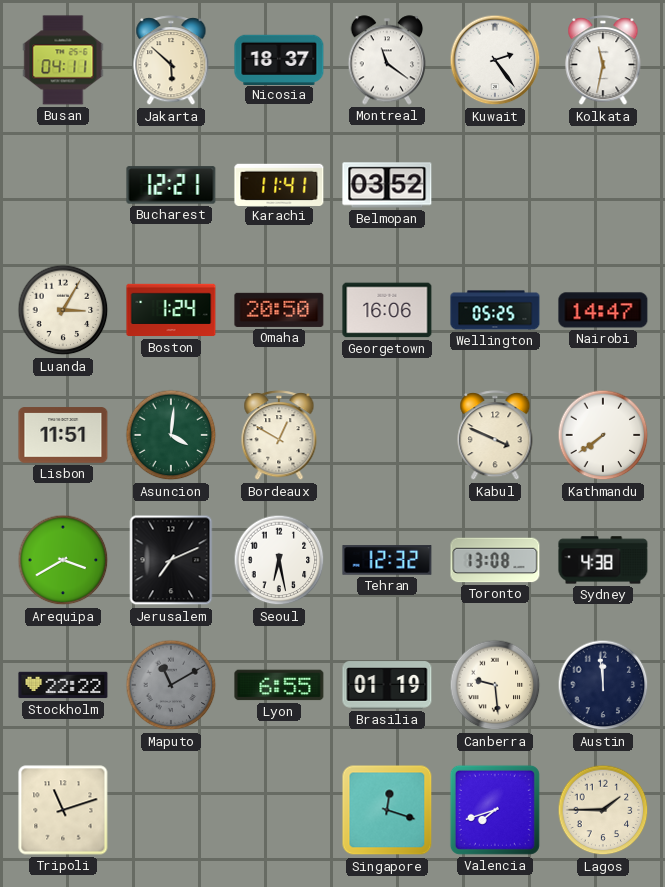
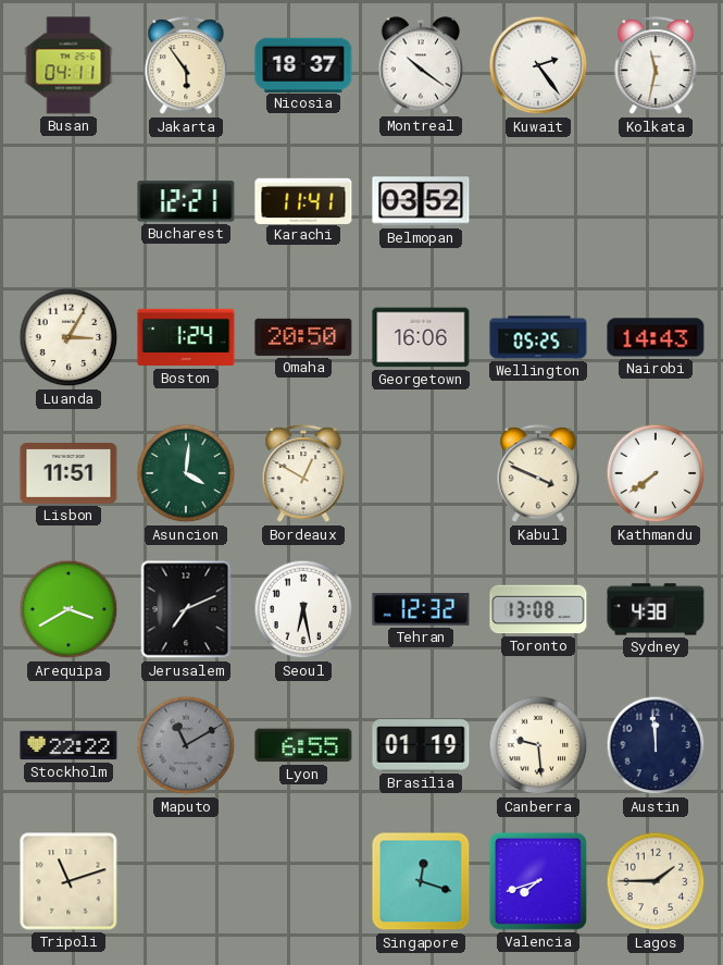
Jakarta: 5:52 -> 5:54 (186, 66)
Montreal: 11:21 -> 10:21 (421, 65)
Nairobi: 14:47 -> 14:43 (656, 337)
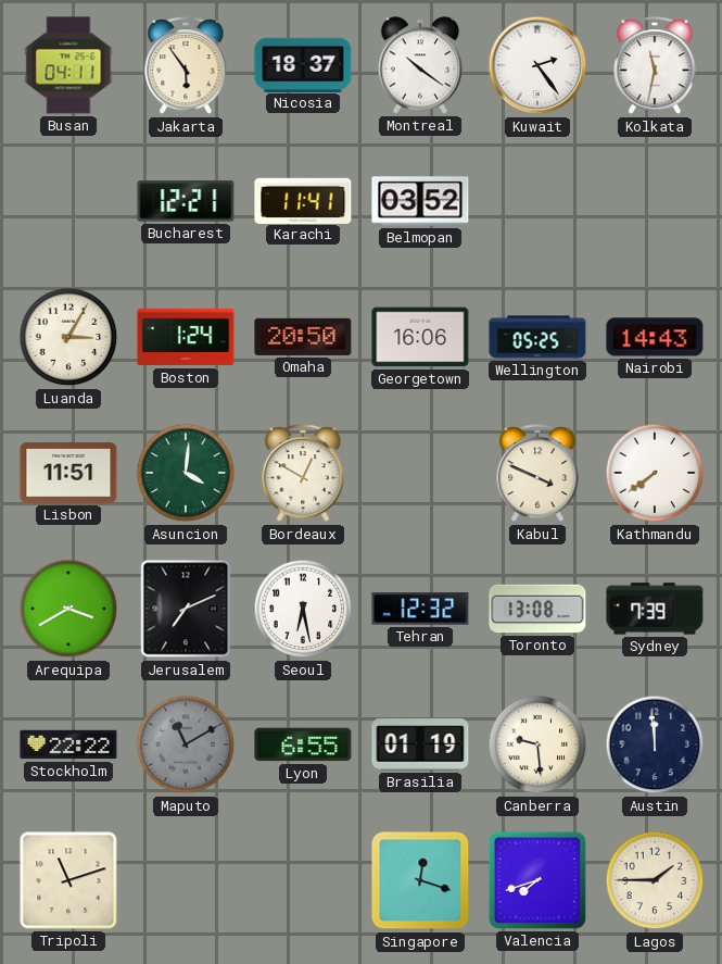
Sydney: 4:38 -> 7:39 (655, 609)
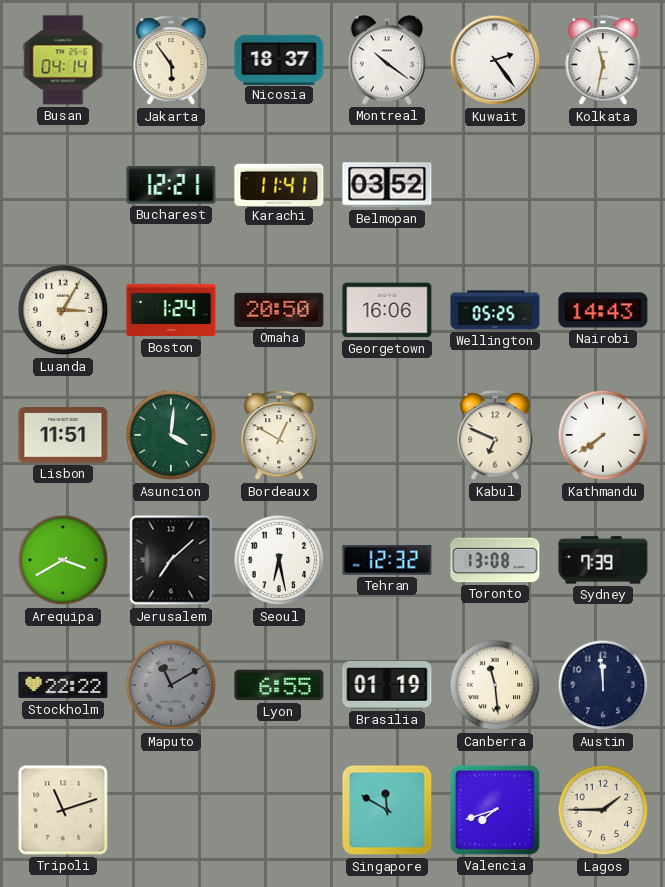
Busan: 04:11 -> 04:14 (63, 60)
Kabul: 3:49 -> 6:49 (495, 436)
Jerusalem: 7:11 -> 7:08 (171, 560)
Canberra: 9:29 -> 11:29 (495, 685)
Singapore: 12:18 -> 11:50 (387, 810)
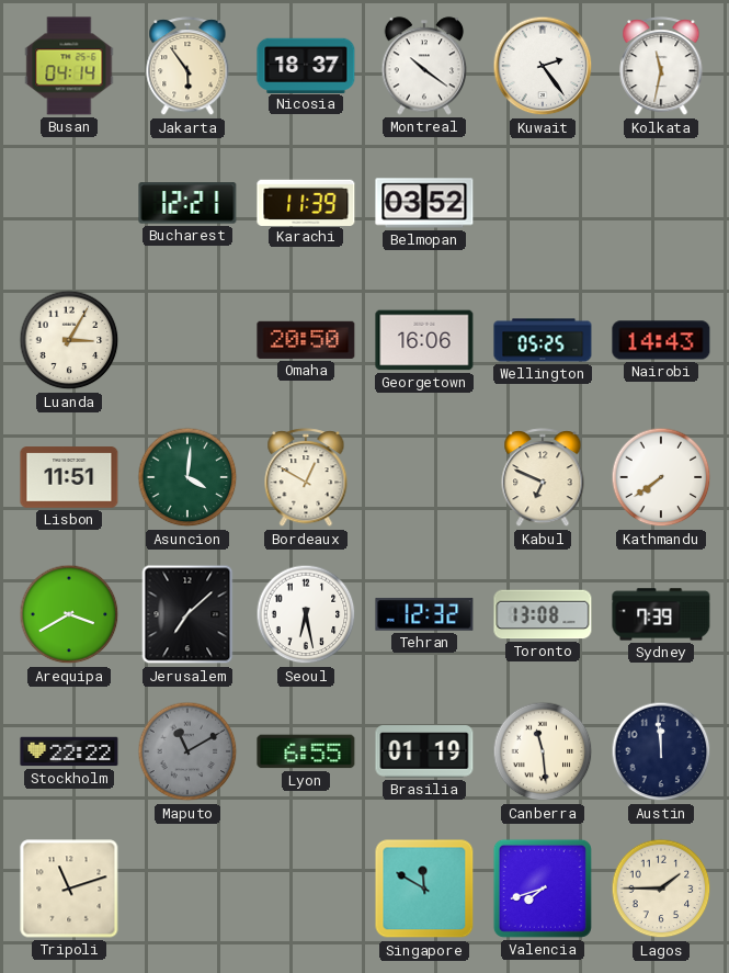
Karachi: 11:41 -> 11:39 (306, 202)
Boston: 1:24 -> none (171, 310)
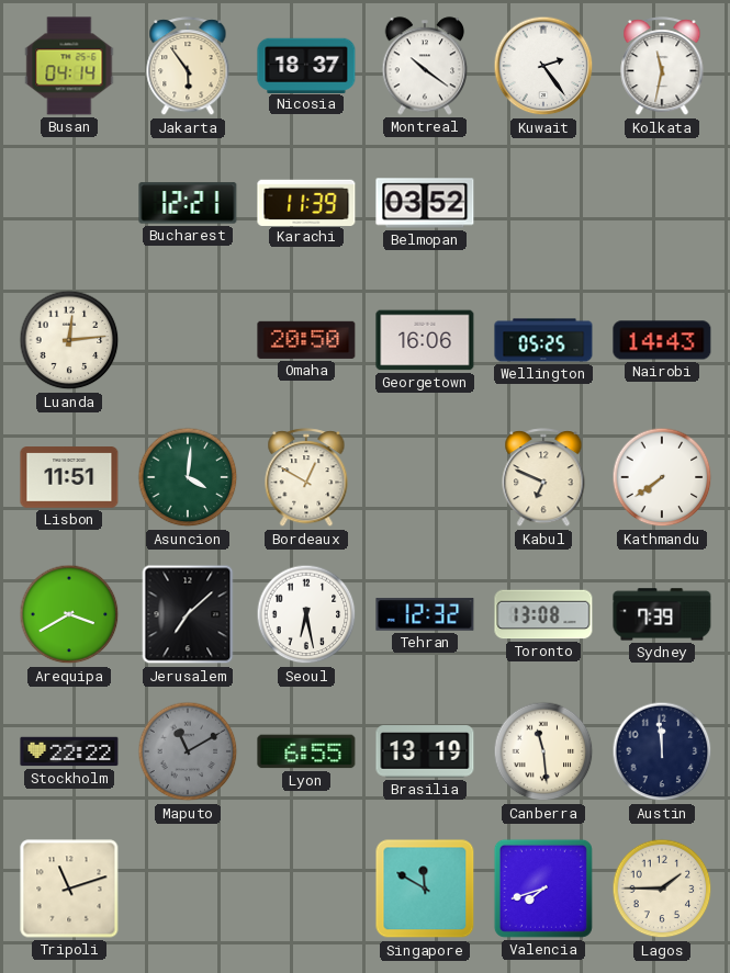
Luanda: 3:05 -> 12:14 (69, 340)
Brasilia: 01:19 -> 13:19 (425, 751)
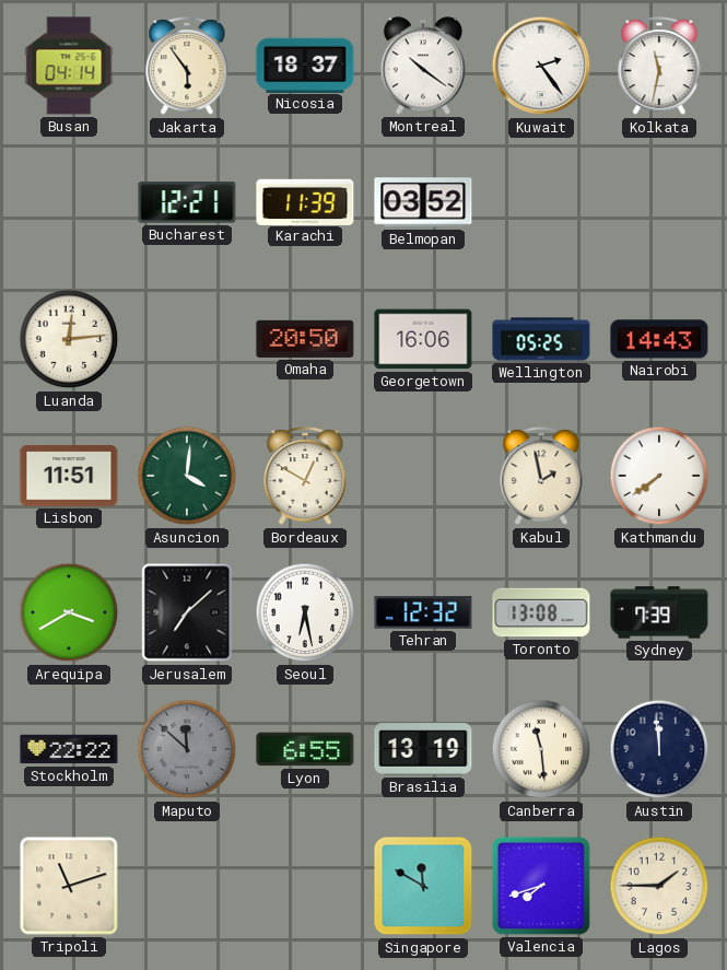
Kabul: 6:49 -> 1:58 (541, 477)
Maputo: 11:10 -> 11:52 (187, 749)
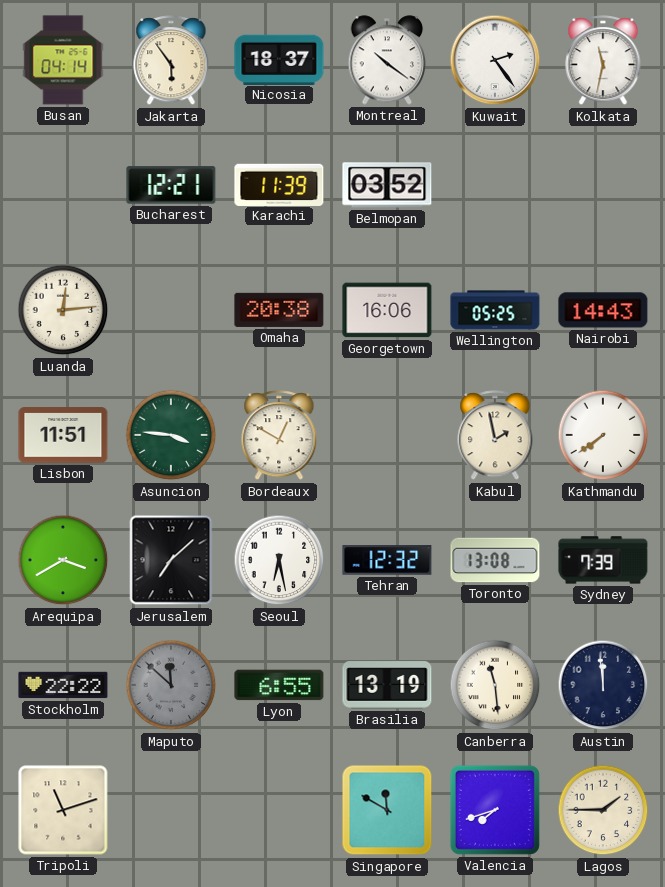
Omaha: 20:50 -> 20:38 (279, 310)
Asuncion: 4:01 -> 3:46 (171, 435)
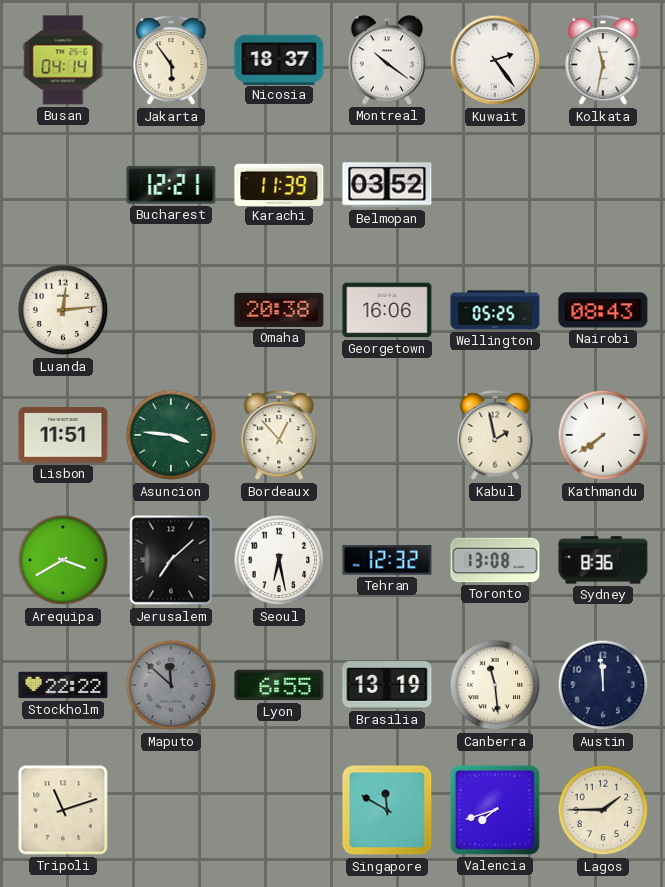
Nairobi: 14:43 -> 08:43 (603, 310)
Bordeaux: 12:50 -> 12:53 (279, 436)
Sydney: 7:39 -> 8:36 (603, 560)
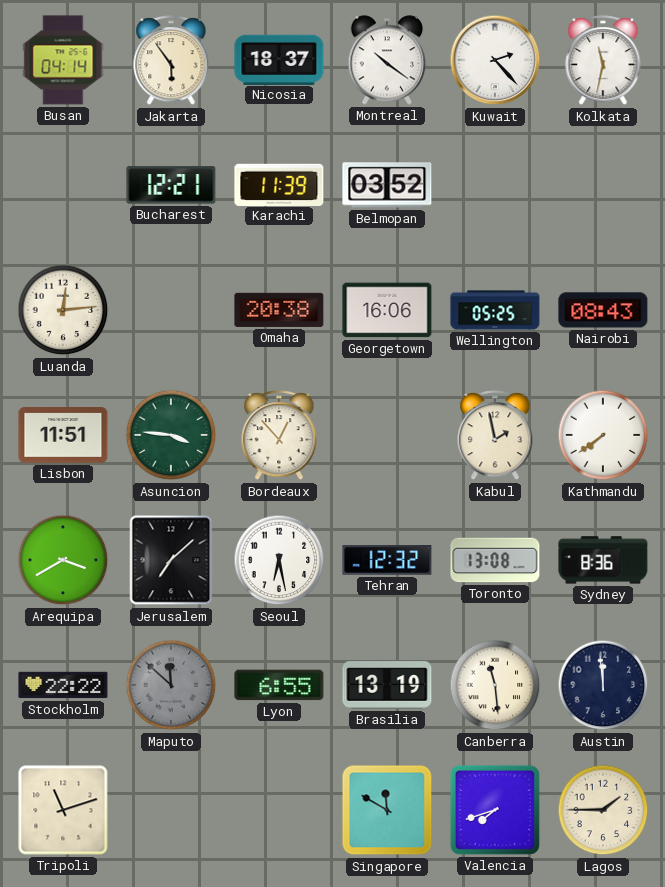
Kuwait: 2:24 -> 2:23 (495, 60)
